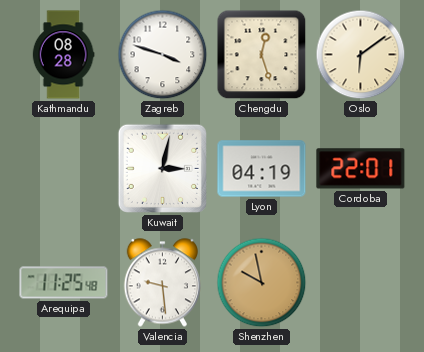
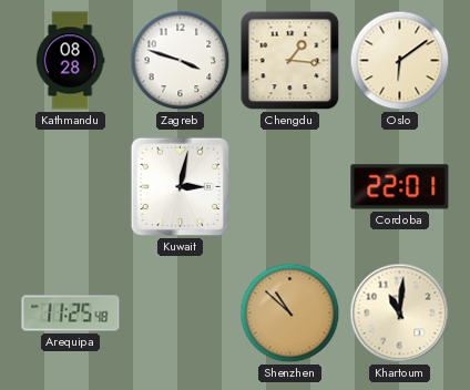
Chengdu: 12:27 -> 1:16 (290, 61)
Lyon: 04:19 -> none (262, 169)
Valencia: 9:29 -> none (162, 283)
Shenzhen: 9:58 -> 10:52 (290, 314)
Khartoum: none -> 11:01 (400, 314)
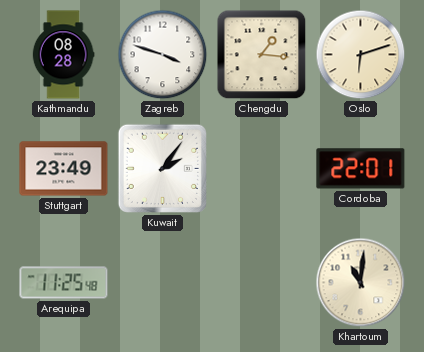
Oslo: 6:09 -> 6:12 (361, 55)
Stuttgart: none -> 23:49 (64, 169)
Kuwait: 3:02 -> 2:06 (162, 168)
Shenzhen: 10:52 -> none (290, 314)
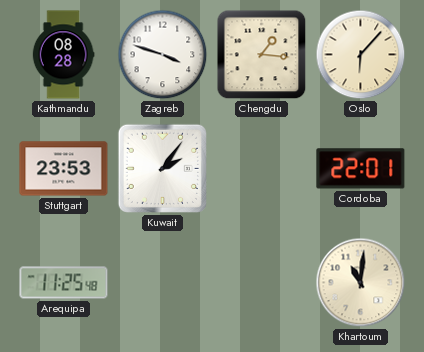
Oslo: 6:12 -> 6:07 (361, 55)
Stuttgart: 23:49 -> 23:53 (64, 169)
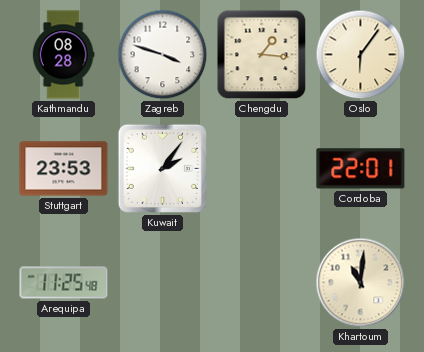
Oslo: 6:07 -> 6:06 (361, 55)
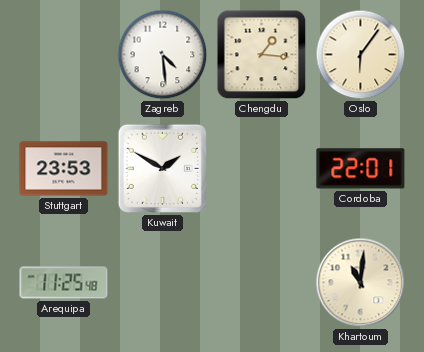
Kathmandu: 08:28 -> none (63, 55)
Zagreb: 3:48 -> 4:29 (163, 55)
Kuwait: 2:06 -> 1:50 (162, 168)
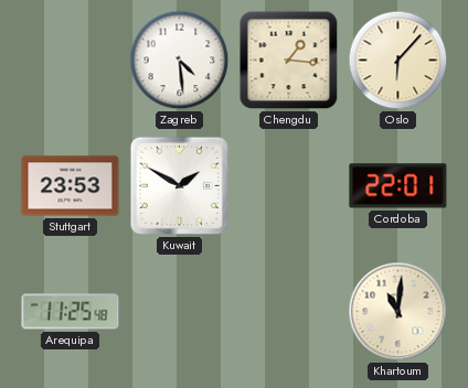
Oslo: 6:06 -> 6:07 (398, 61)
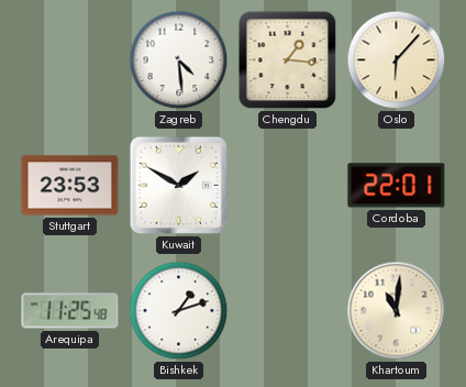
Bishkek: none -> 1:12 (179, 311)
